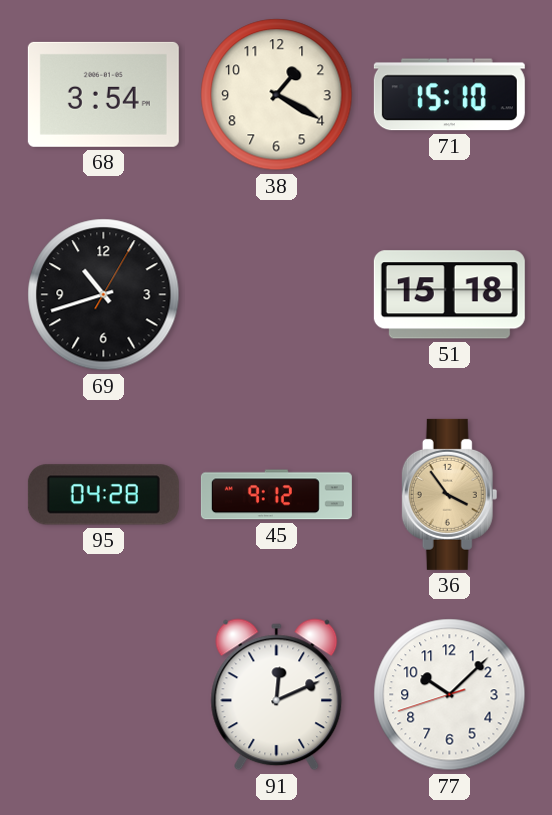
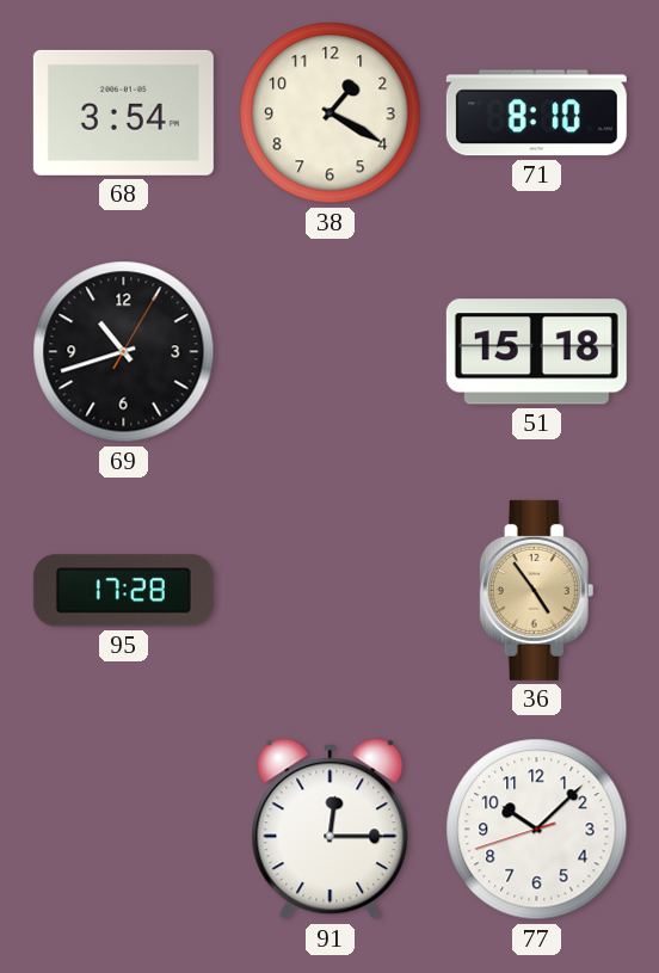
71: 15:10 -> 8:10 (536, 113)
95: 04:28 -> 17:28 (123, 591)
45: 9:12 -> none (276, 495)
36: 3:54 -> 4:54 (537, 590)
91: 12:11 -> 12:15 (331, 830)
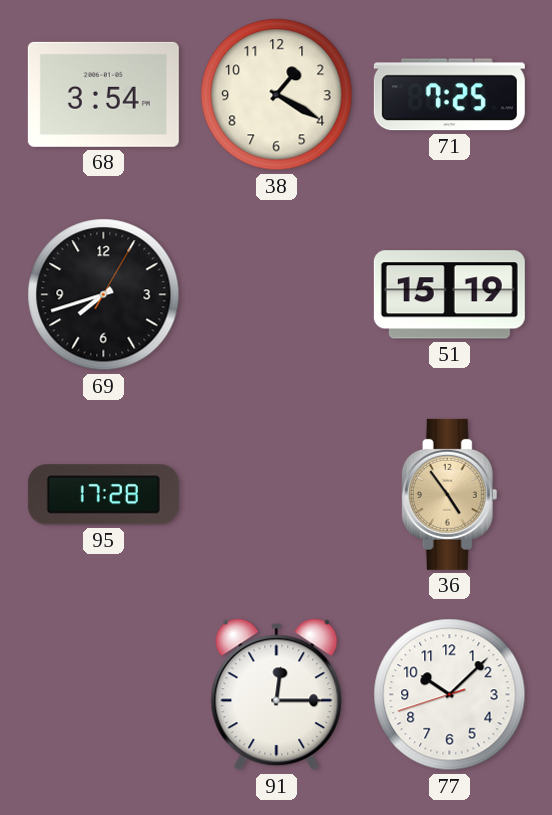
71: 8:10 -> 7:25 (449, 95)
69: 10:42 -> 7:42 (104, 295)
51: 15:18 -> 15:19 (449, 295)
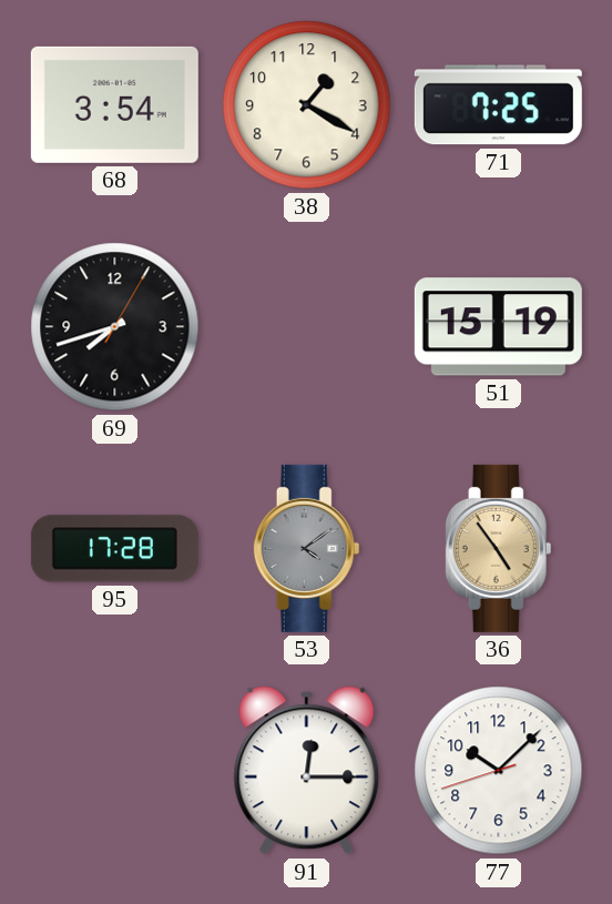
53: none -> 4:09 (307, 548)
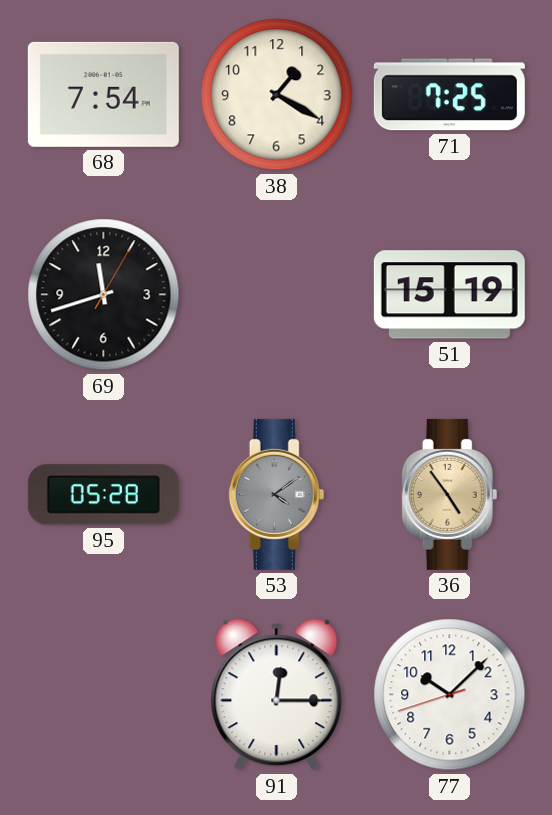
68: 3:54 -> 7:54 (103, 94)
69: 7:42 -> 11:42 (104, 295)
95: 17:28 -> 05:28 (103, 495)
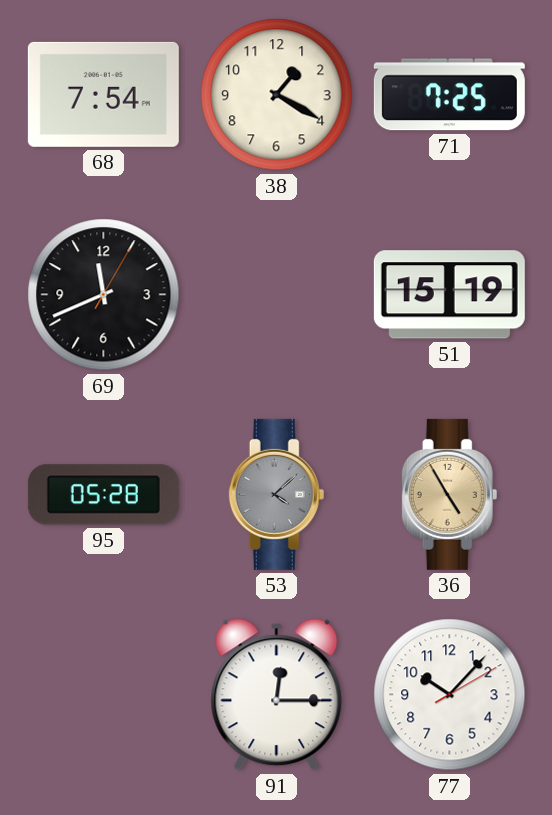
69: 11:42 -> 11:41 (104, 295)
53: 4:09 -> 4:08 (277, 494)
36: 4:54 -> 4:55 (450, 494)
77: 10:07:42 -> 10:07:10 (450, 695)
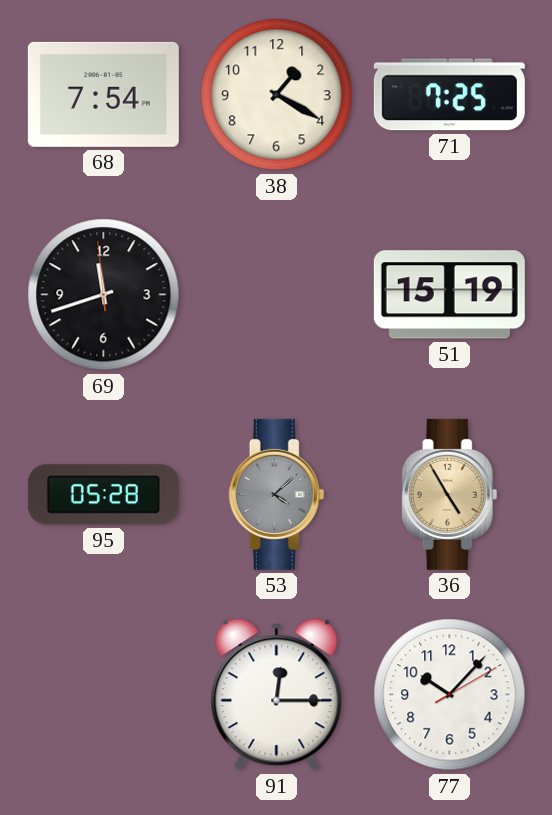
69: 11:41:05 -> 11:41:59 (104, 295)
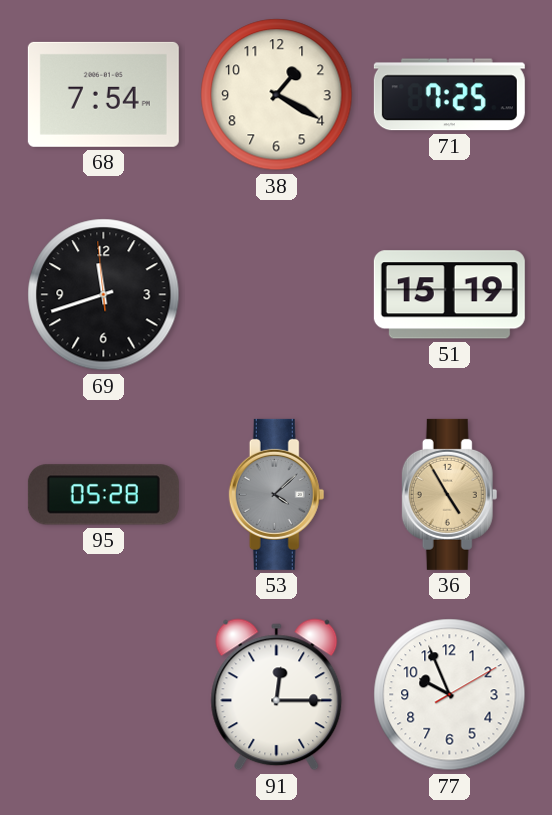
77: 10:07 -> 9:56 (450, 695)
